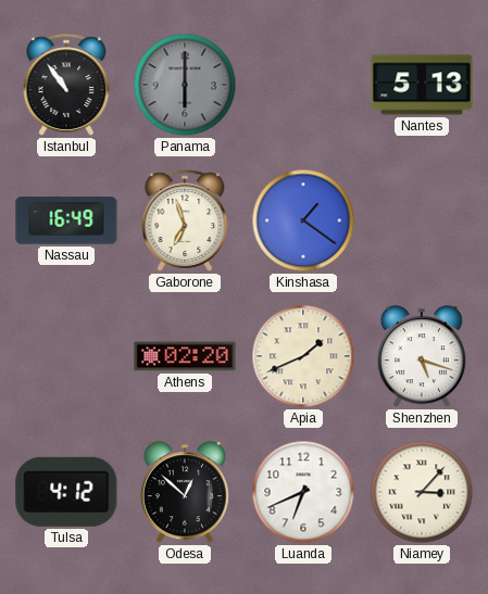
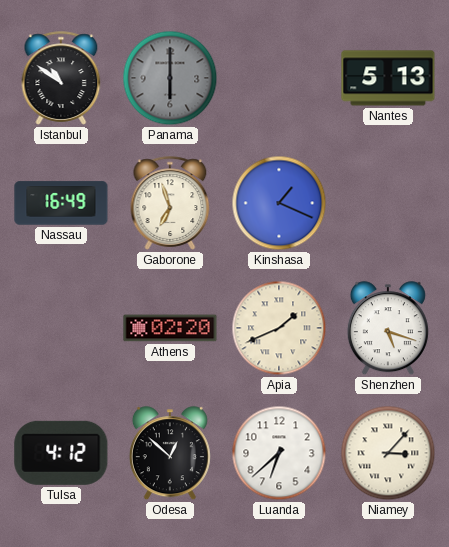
Istanbul: 10:54 -> 10:51 (61, 78)
Kinshasa: 1:21 -> 1:19 (279, 203)
Luanda: 6:41 -> 6:38 (279, 453)
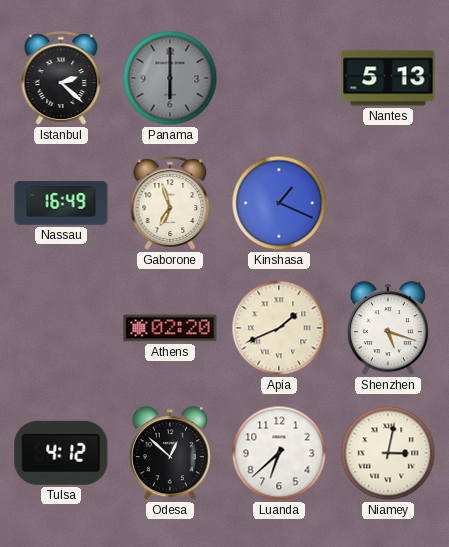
Istanbul: 10:51 -> 2:22 (61, 78)
Niamey: 3:07 -> 3:02 (388, 453)
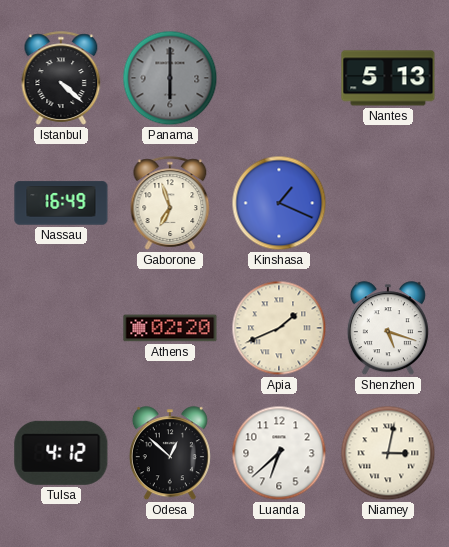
Istanbul: 2:22 -> 4:22 (61, 78)
